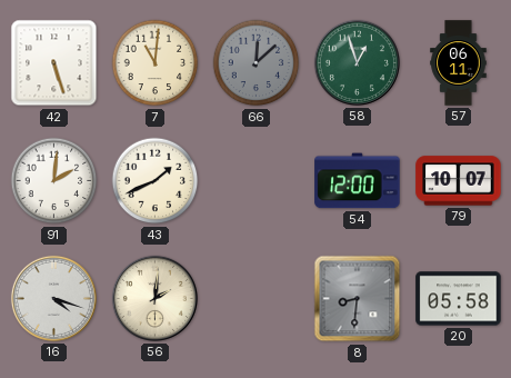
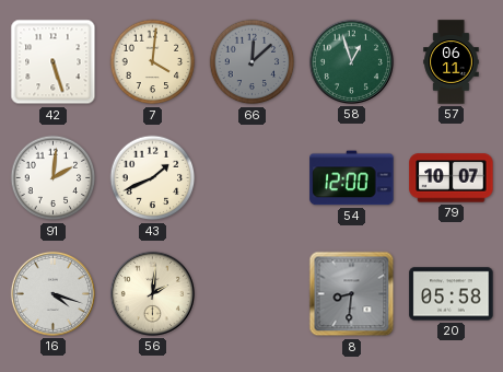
7: 11:01 -> 4:01 (153, 62)
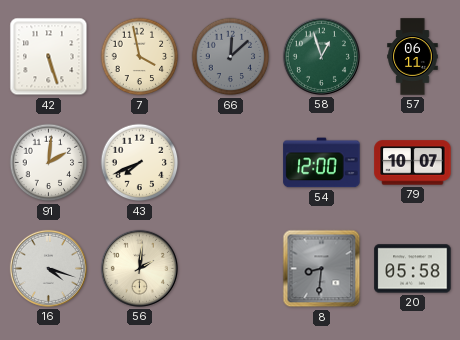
7: 4:01 -> 3:58 (140, 57)
43: 1:41 -> 7:41 (140, 163)
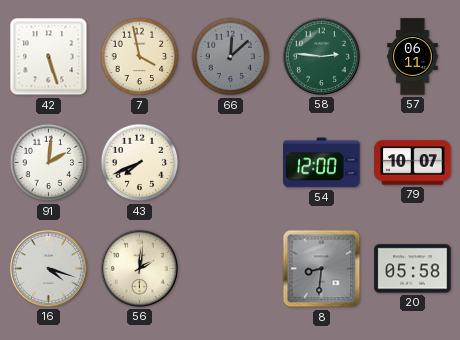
58: 12:57 -> 2:46 (321, 56)
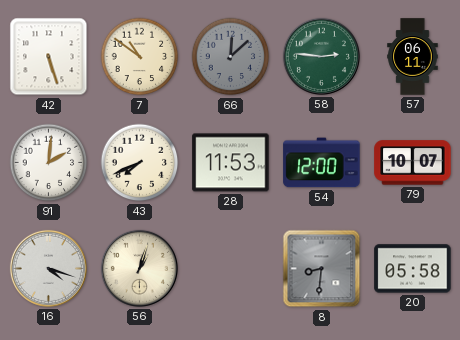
7: 3:58 -> 10:51 (140, 57)
28: none -> 11:53 (231, 163)
56: 2:01 -> 1:03 (139, 268)
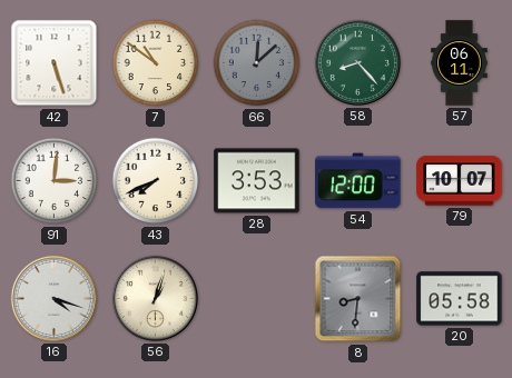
58: 2:46 -> 8:23 (357, 62)
91: 2:01 -> 3:01 (55, 181)
28: 11:53 -> 3:53 (257, 181)
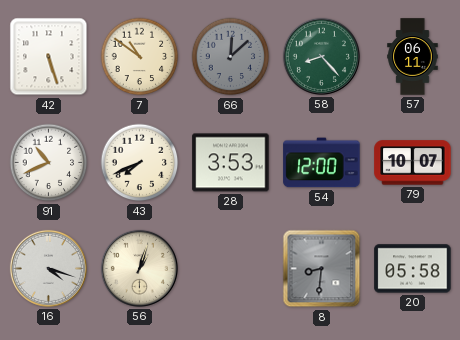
91: 3:01 -> 10:41 (49, 163)
